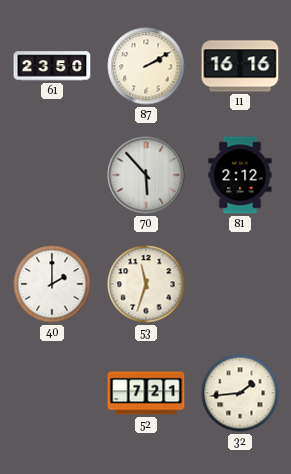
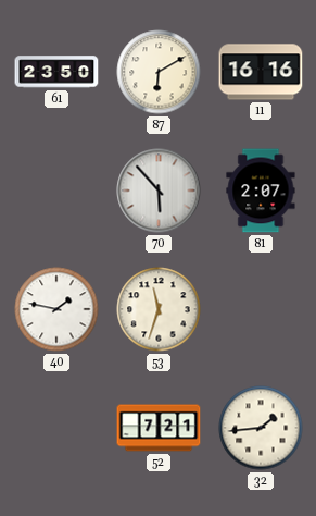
87: 2:10 -> 6:10 (159, 72)
81: 2:12 -> 2:07 (261, 191)
40: 2:00 -> 1:47 (56, 309)
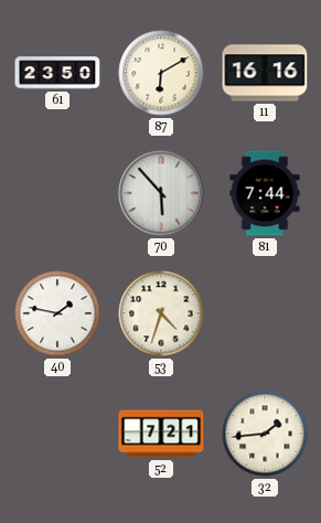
81: 2:07 -> 7:44 (265, 193)
53: 11:33 -> 4:33 (161, 313)
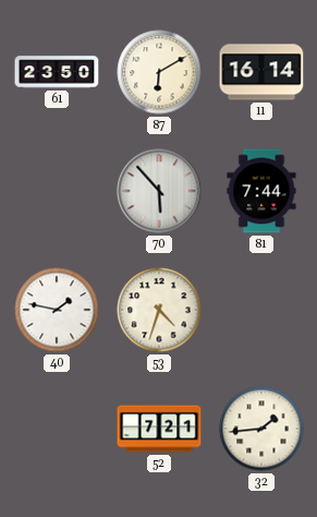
11: 16:16 -> 16:14 (261, 72)
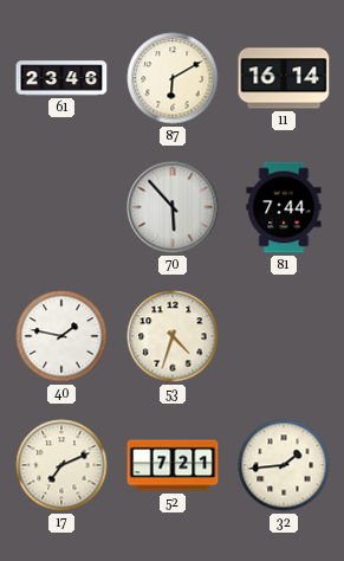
61: 23:50 -> 23:46 (61, 78)
17: none -> 7:11 (61, 465)
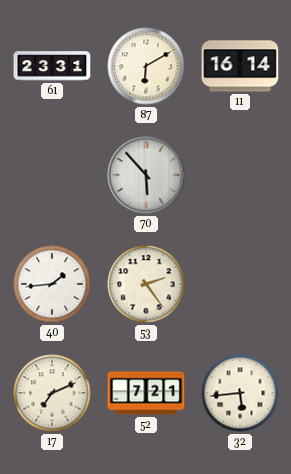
61: 23:46 -> 23:31 (52, 66)
81: 7:44 -> none (284, 207)
40: 1:47 -> 1:44 (52, 284)
53: 4:33 -> 2:24 (146, 284)
32: 1:44 -> 5:44 (240, 393)
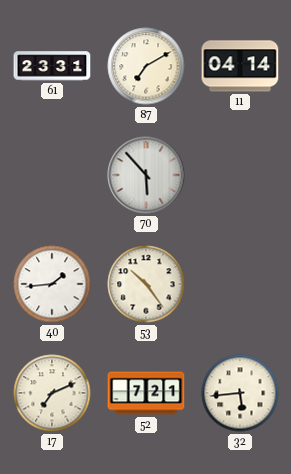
87: 6:10 -> 7:10 (146, 66)
11: 16:14 -> 04:14 (240, 66)
53: 2:24 -> 10:24 (146, 284)
